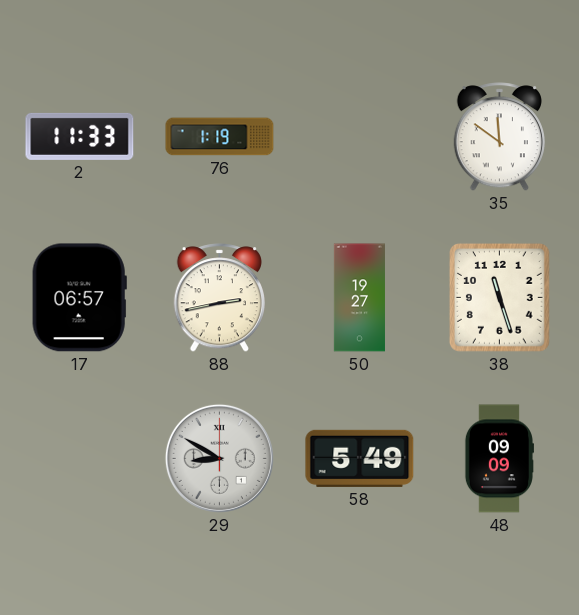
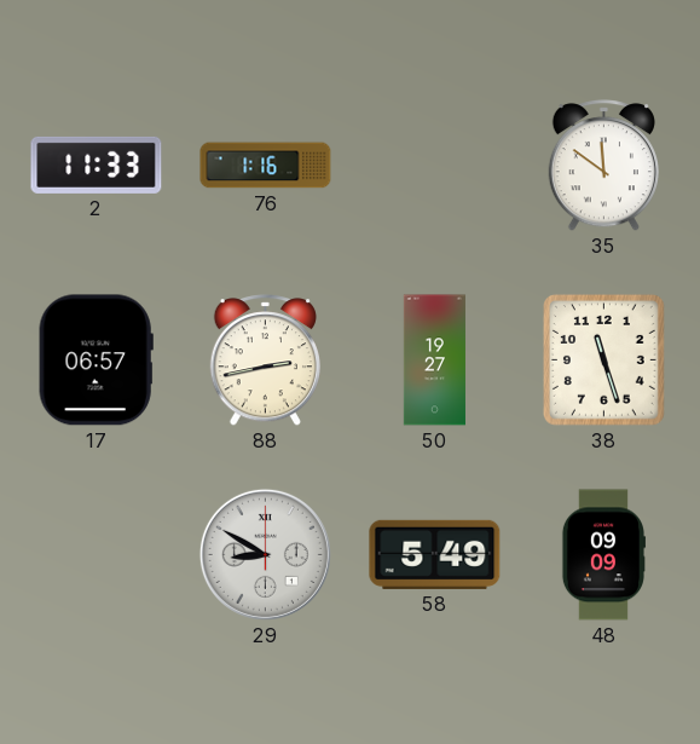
76: 1:19 -> 1:16 (266, 166)
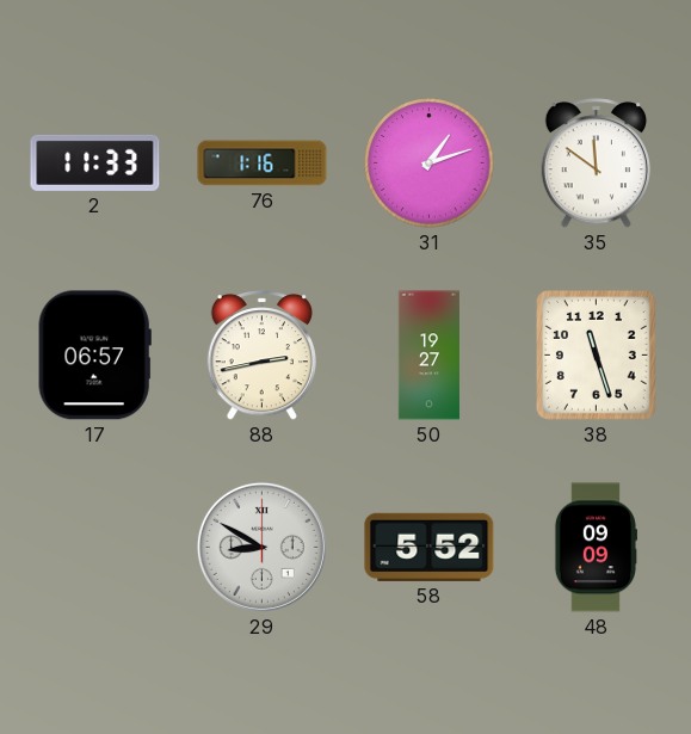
31: none -> 1:12 (430, 164)
58: 5:49 -> 5:52 (430, 547)
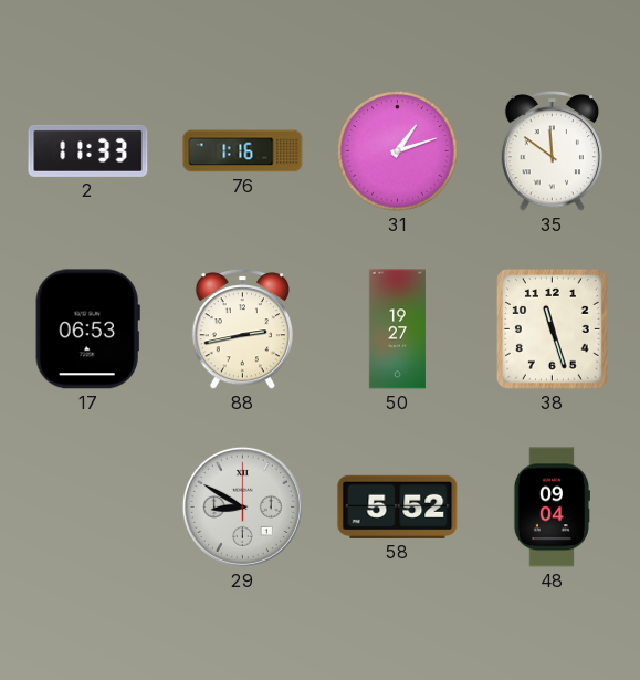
17: 06:57 -> 06:53 (87, 329)
48: 09:09 -> 09:04 (550, 508)
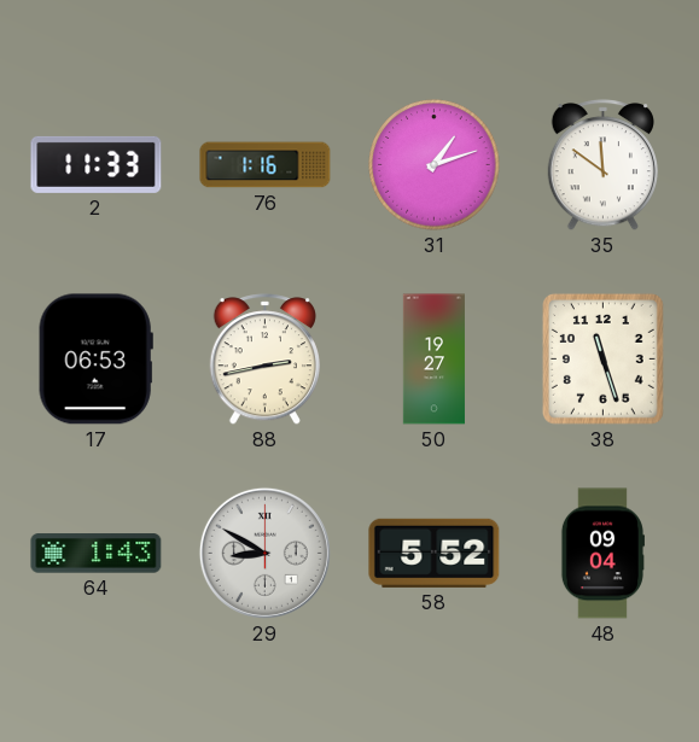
64: none -> 1:43 (97, 554)
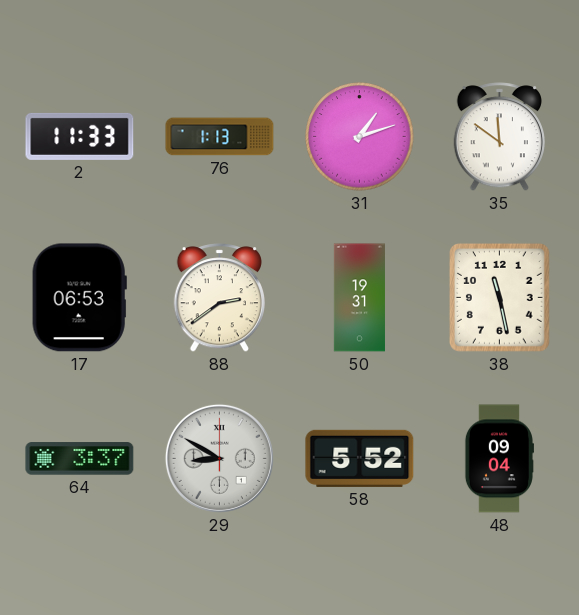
76: 1:16 -> 1:13 (220, 137)
88: 2:43 -> 2:39 (219, 298)
50: 19:27 -> 19:31 (359, 298)
38: 11:27 -> 11:28 (499, 297)
64: 1:43 -> 3:37 (80, 459)
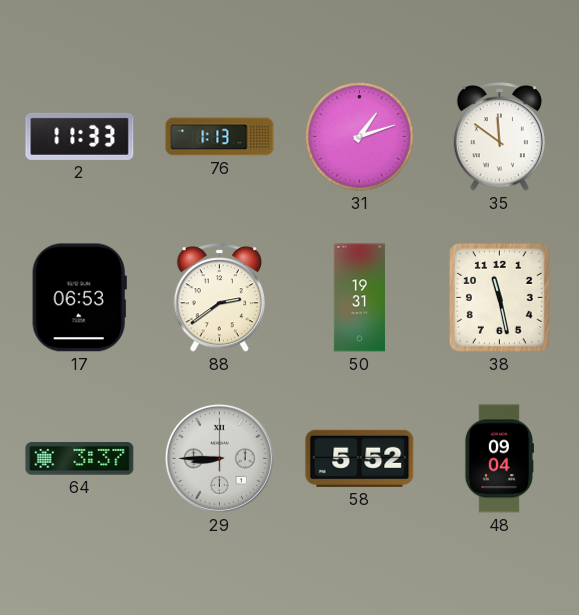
29: 8:50 -> 8:45 (219, 458)
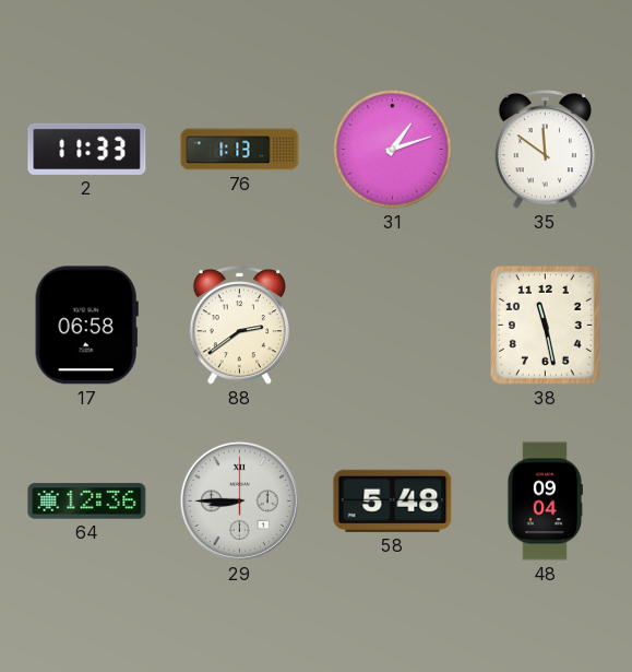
17: 06:53 -> 06:58 (86, 326)
50: 19:31 -> none (359, 298)
64: 3:37 -> 12:36 (87, 502)
58: 5:52 -> 5:48 (393, 500)
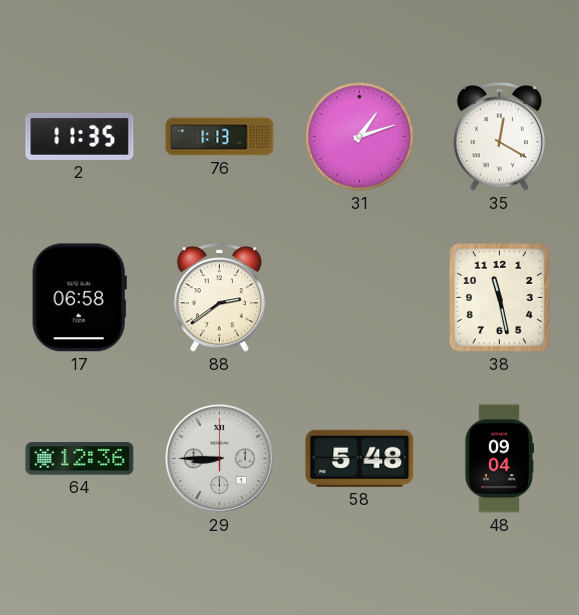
2: 11:33 -> 11:35 (80, 136)
35: 11:51 -> 12:20 (499, 137)
